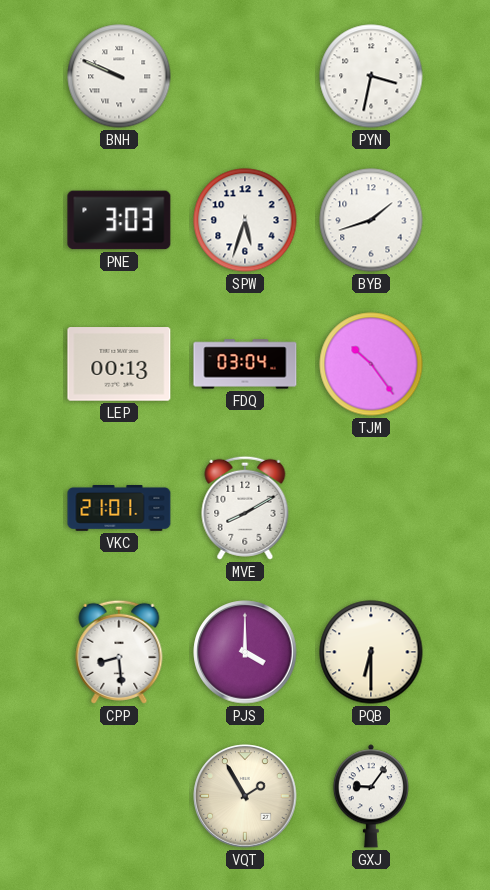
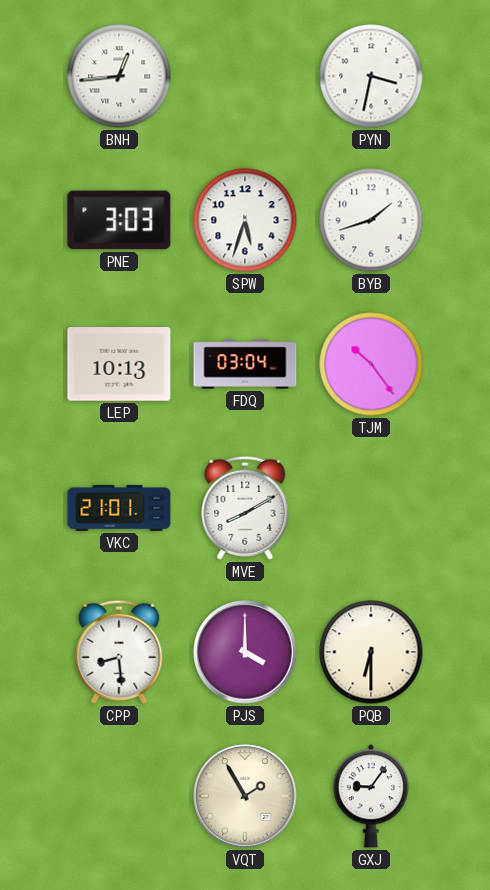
BNH: 9:49 -> 12:44 (119, 76)
LEP: 00:13 -> 10:13 (119, 364)
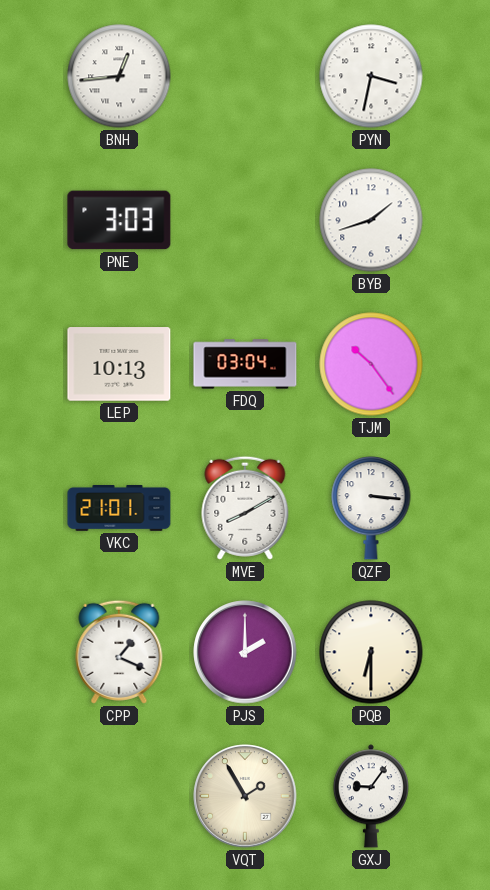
SPW: 5:33 -> none (245, 220)
QZF: none -> 3:16 (371, 508)
CPP: 8:29 -> 1:19 (119, 652)
PJS: 4:00 -> 2:00 (245, 652)
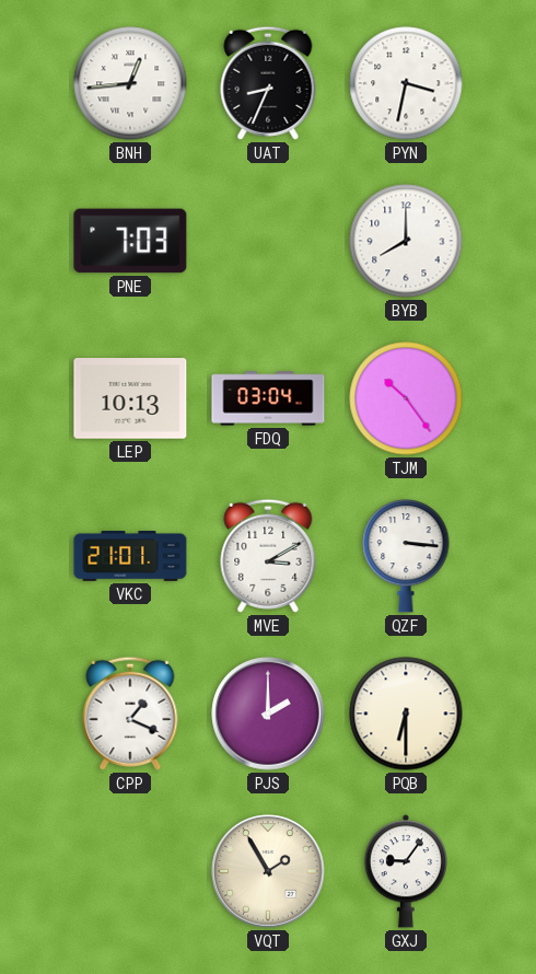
UAT: none -> 8:34 (268, 83)
PNE: 3:03 -> 7:03 (130, 241)
BYB: 1:42 -> 8:00 (406, 241)
MVE: 8:10 -> 3:10 (268, 556)
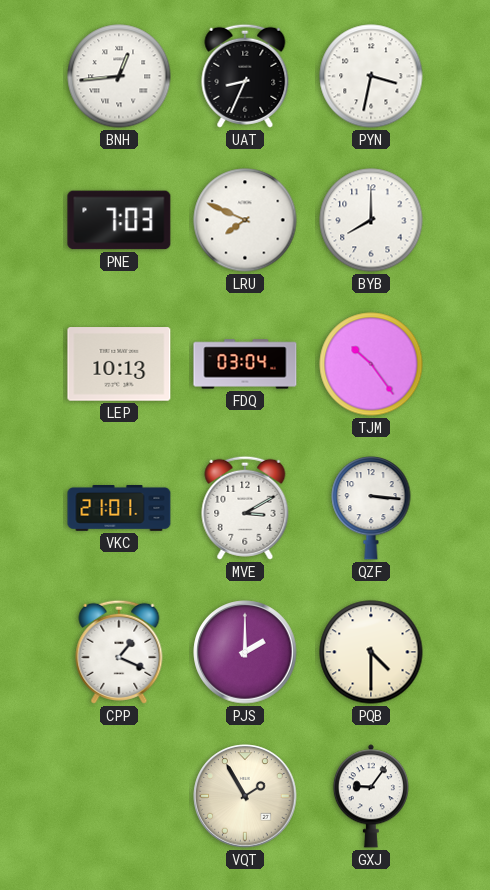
LRU: none -> 7:49 (245, 220)
PQB: 6:30 -> 4:30 (371, 652)
